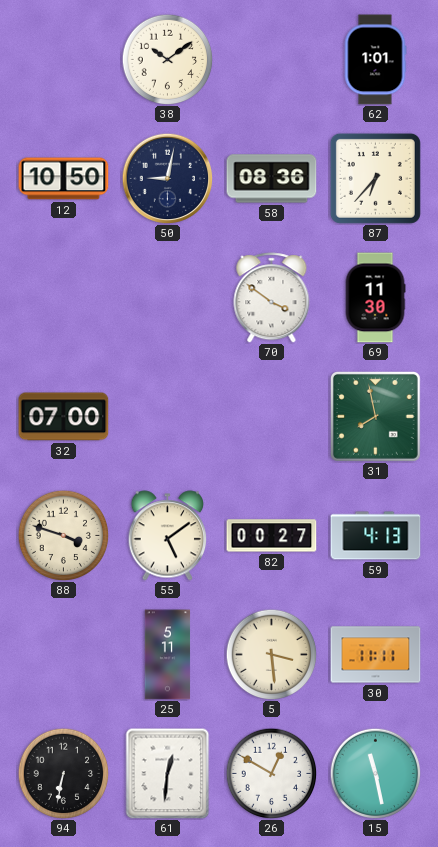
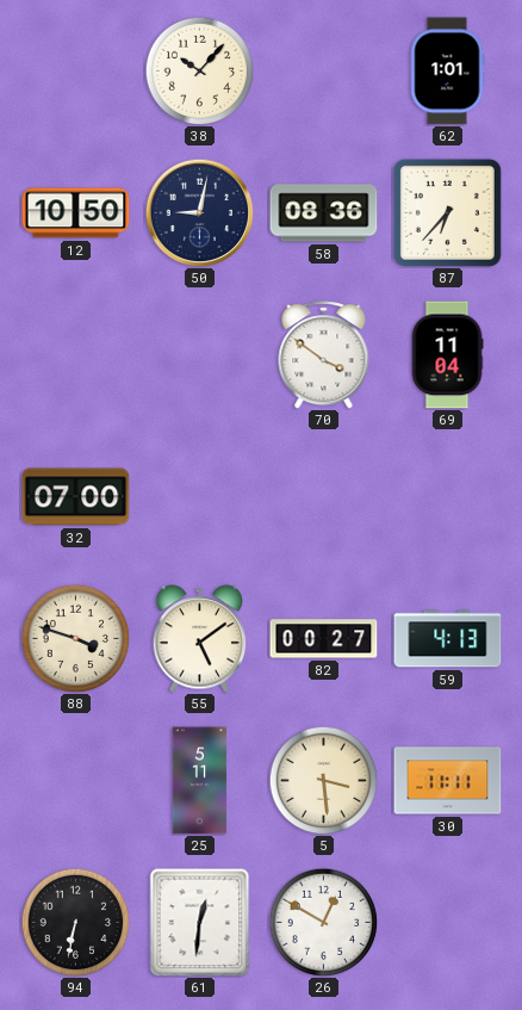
38: 10:09 -> 10:07 (199, 70)
69: 11:30 -> 11:04 (447, 355)
31: 7:58 -> none (375, 416)
15: 11:28 -> none (375, 773)
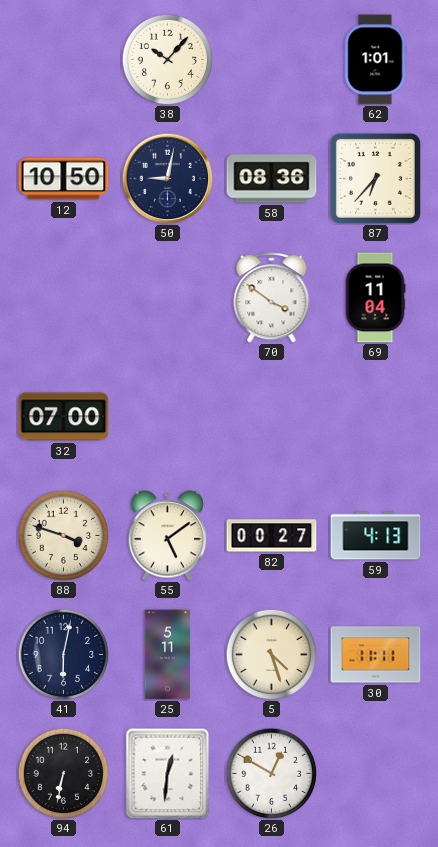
41: none -> 6:02 (63, 654)
5: 3:29 -> 4:27 (271, 654)
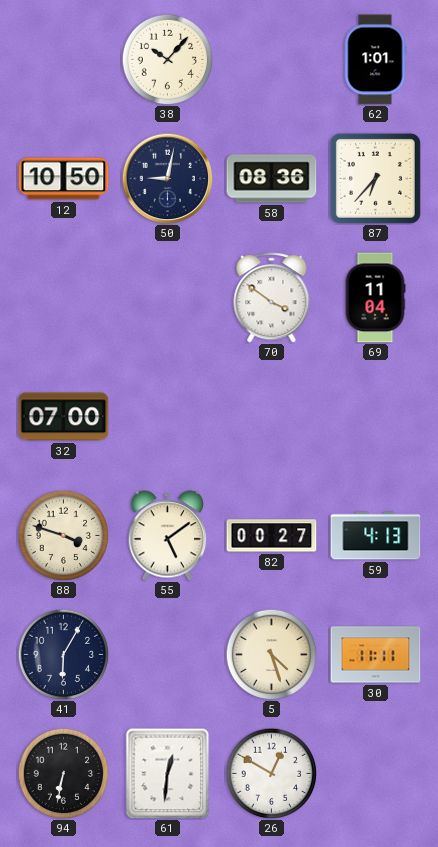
41: 6:02 -> 6:05 (63, 654)
25: 5:11 -> none (168, 655)
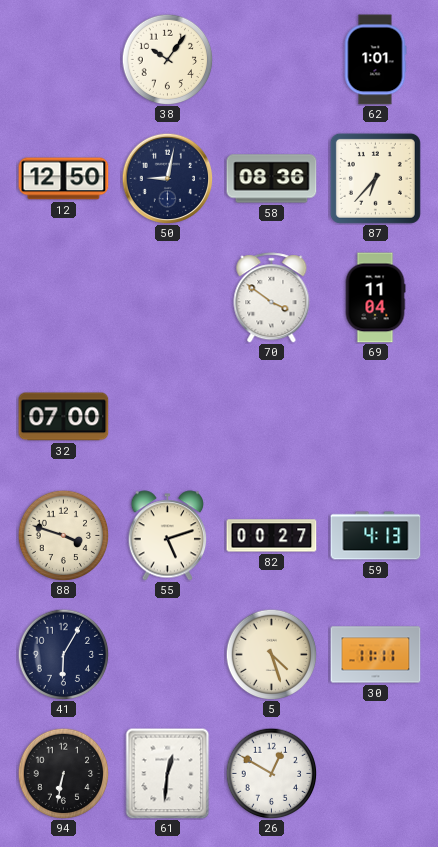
38: 10:07 -> 10:06 (167, 59)
12: 10:50 -> 12:50 (64, 179)
55: 5:09 -> 5:12 (168, 536)
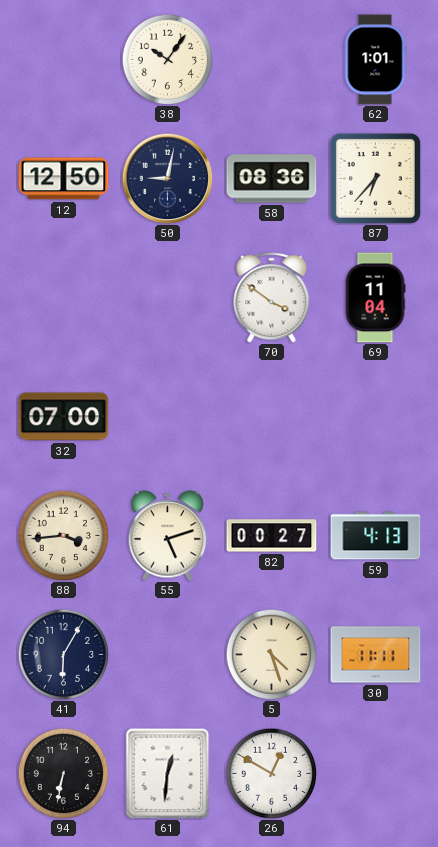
88: 3:48 -> 3:44 (63, 535)
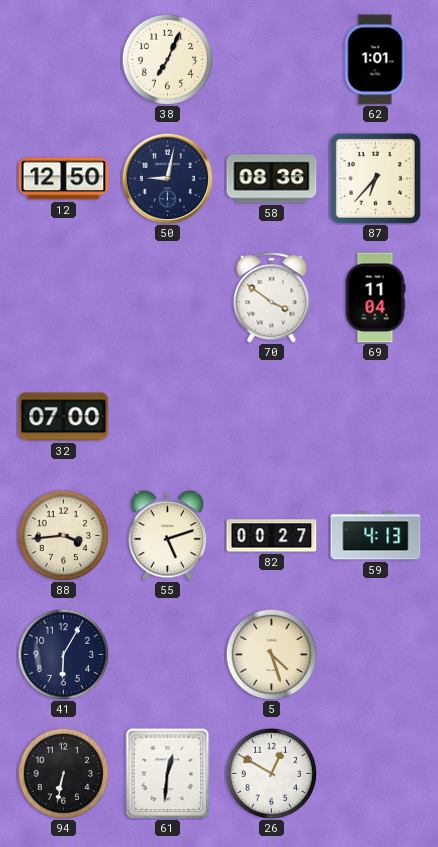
38: 10:06 -> 7:04 (167, 59)
30: 11:11 -> none (376, 655)
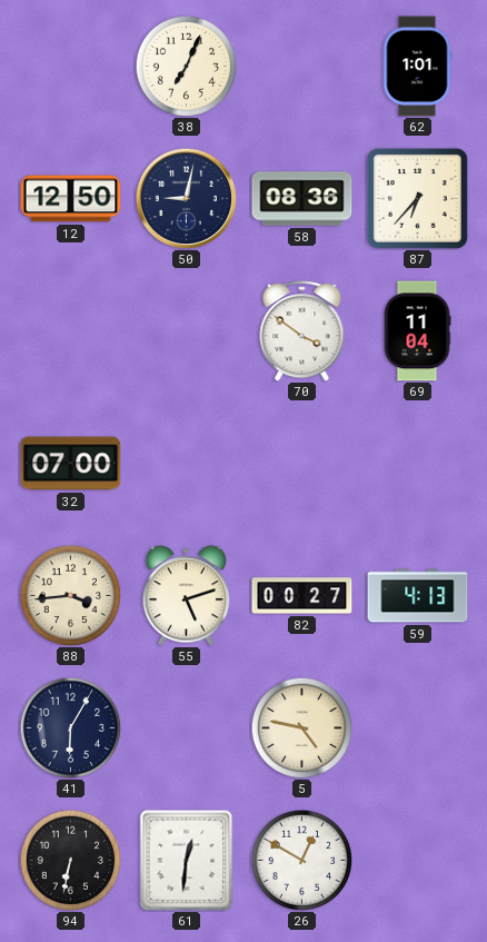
5: 4:27 -> 4:47 (301, 727)
